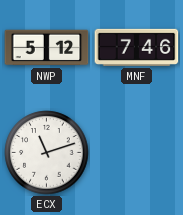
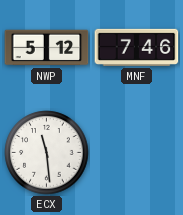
ECX: 11:12 -> 11:29 (47, 153)
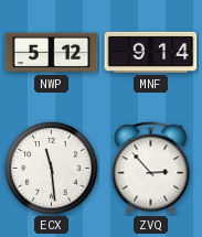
MNF: 7:46 -> 9:14 (151, 52)
ZVQ: none -> 2:53 (151, 169)
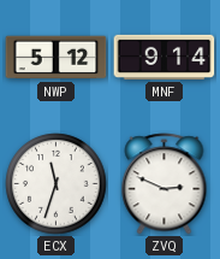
ECX: 11:29 -> 11:33 (57, 184)
ZVQ: 2:53 -> 2:49 (165, 184)
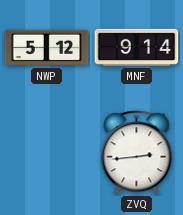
ECX: 11:33 -> none (57, 184)
ZVQ: 2:49 -> 2:44 (137, 153)
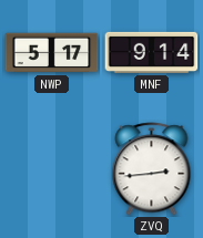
NWP: 5:12 -> 5:17 (52, 53)
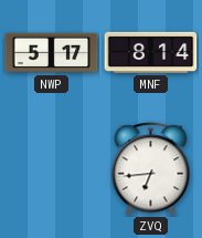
MNF: 9:14 -> 8:14 (151, 52)
ZVQ: 2:44 -> 6:44 (151, 169)
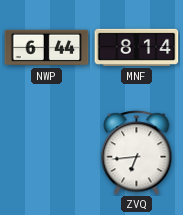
NWP: 5:17 -> 6:44 (47, 48)
